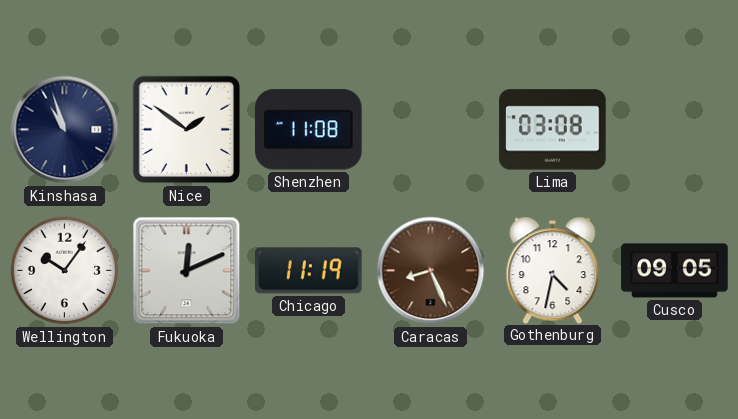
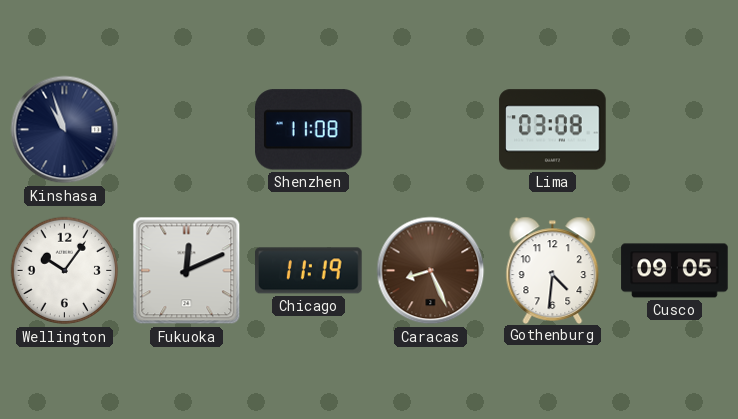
Nice: 1:51 -> none (187, 130)
Gothenburg: 4:32 -> 4:31 (553, 270)
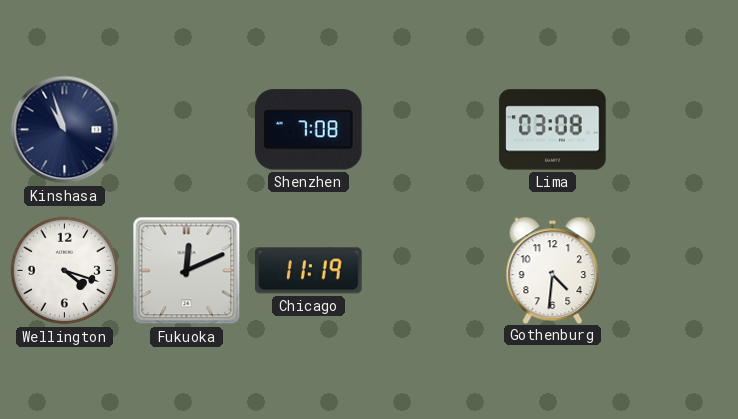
Shenzhen: 11:08 -> 7:08 (309, 130)
Wellington: 10:06 -> 4:18 (65, 271)
Caracas: 8:26 -> none (431, 271)
Cusco: 09:05 -> none (675, 271)
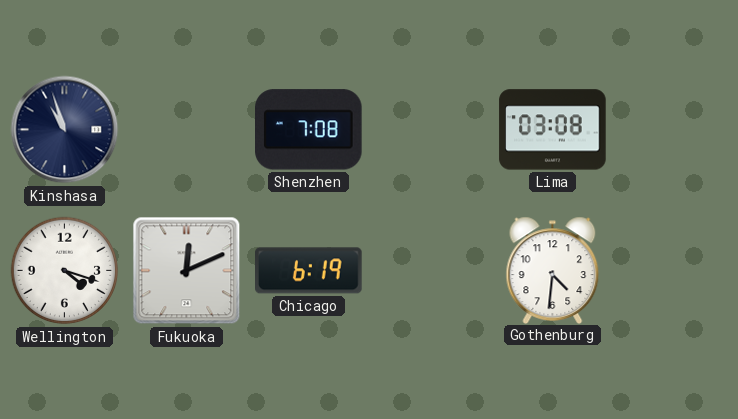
Chicago: 11:19 -> 6:19 (309, 271)
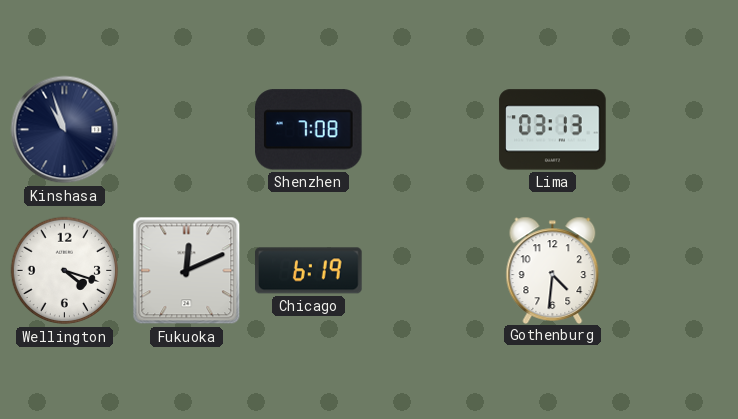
Lima: 03:08 -> 03:13 (553, 130)
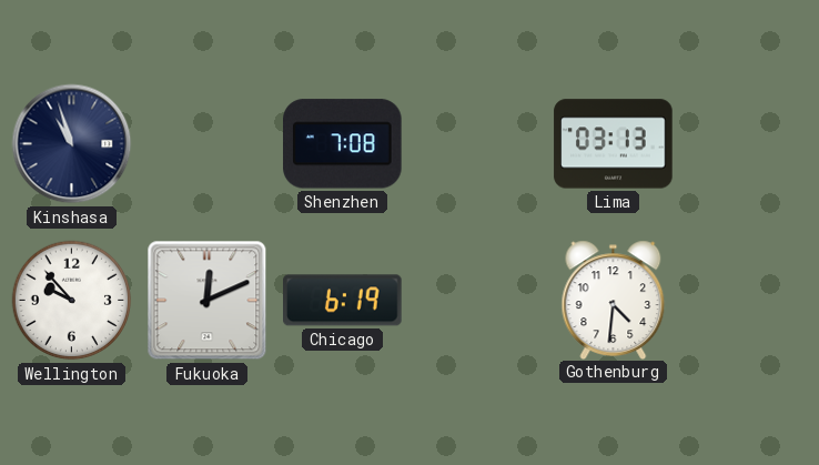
Wellington: 4:18 -> 9:53 (72, 301)
